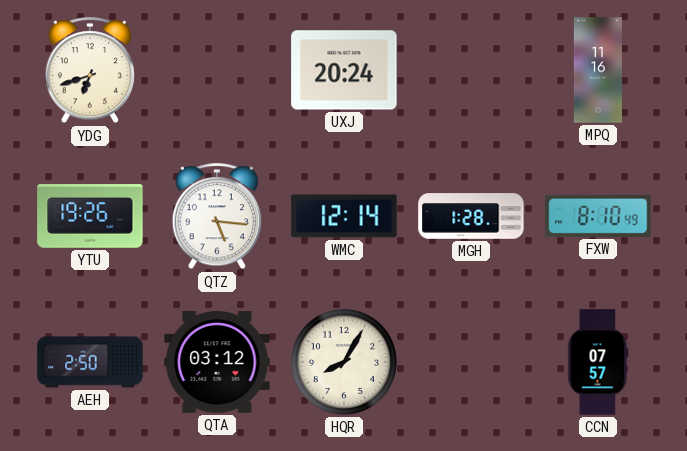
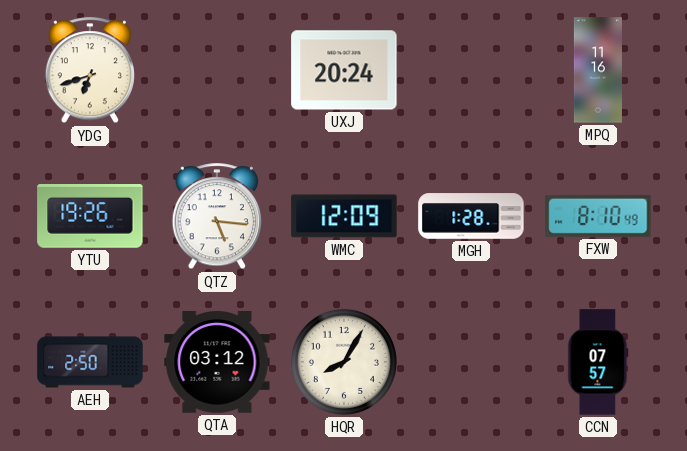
WMC: 12:14 -> 12:09 (344, 216)
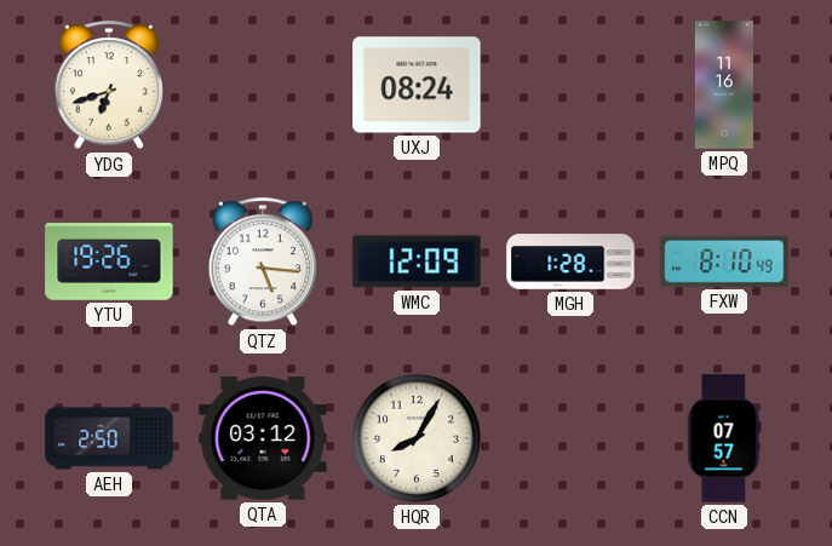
UXJ: 20:24 -> 08:24 (417, 85)
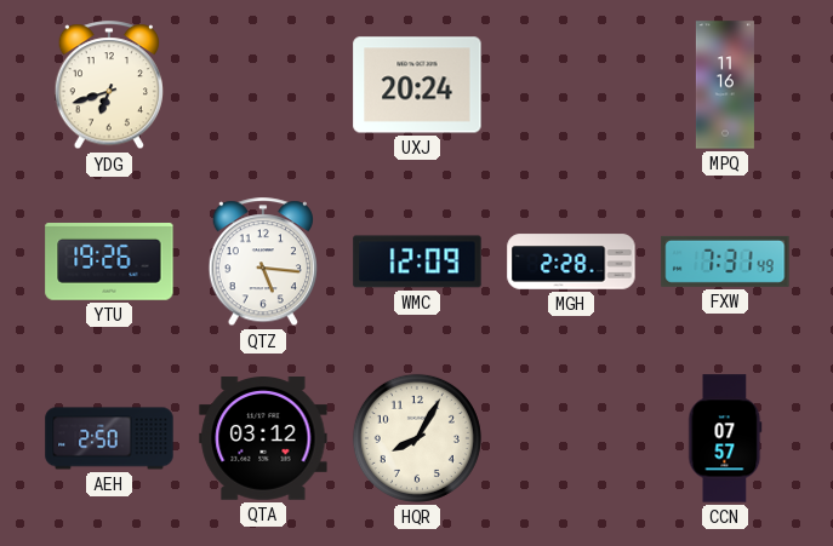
UXJ: 08:24 -> 20:24 (417, 85)
MGH: 1:28 -> 2:28 (571, 261)
FXW: 8:10 -> 7:31 (725, 261)
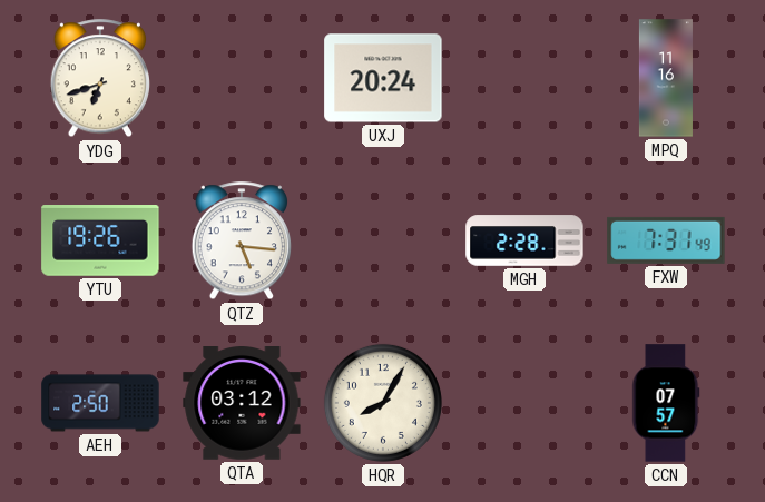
WMC: 12:09 -> none (417, 261)
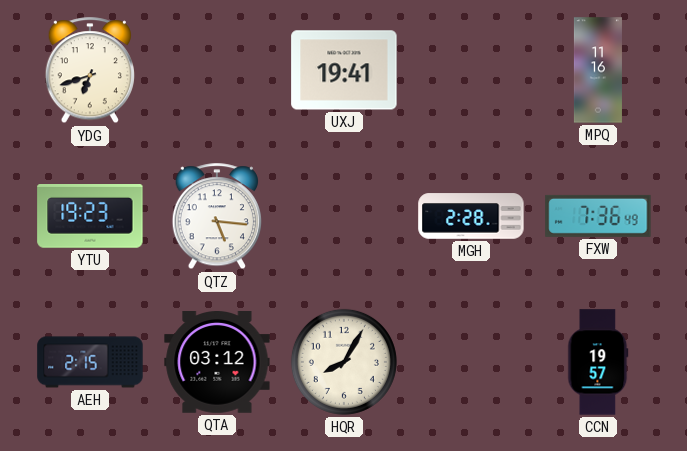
UXJ: 20:24 -> 19:41 (344, 70)
YTU: 19:26 -> 19:23 (90, 217)
FXW: 7:31 -> 7:36 (598, 216)
AEH: 2:50 -> 2:15 (90, 362)
CCN: 07:57 -> 19:57 (598, 362)
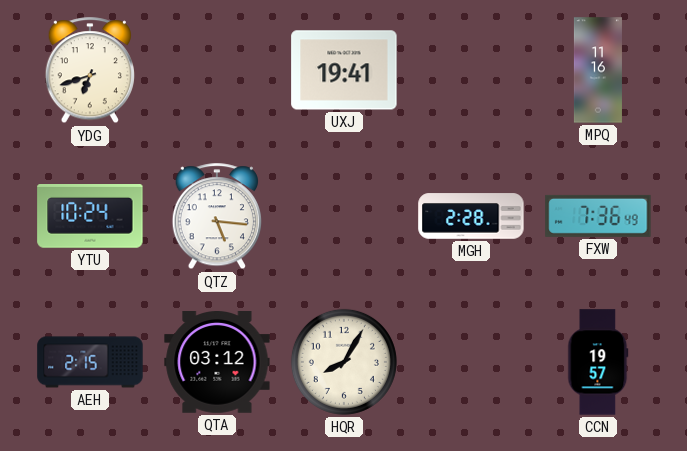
YTU: 19:23 -> 10:24 (90, 217)
